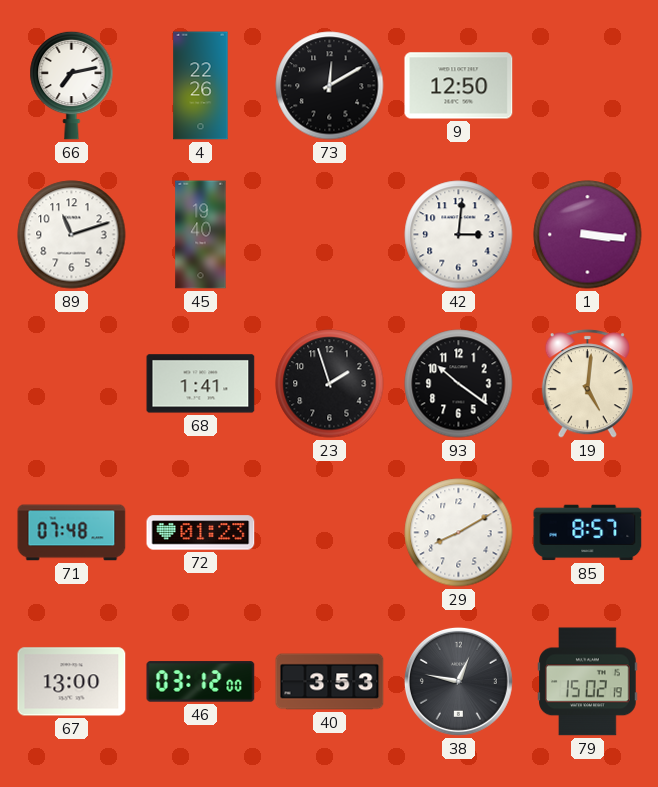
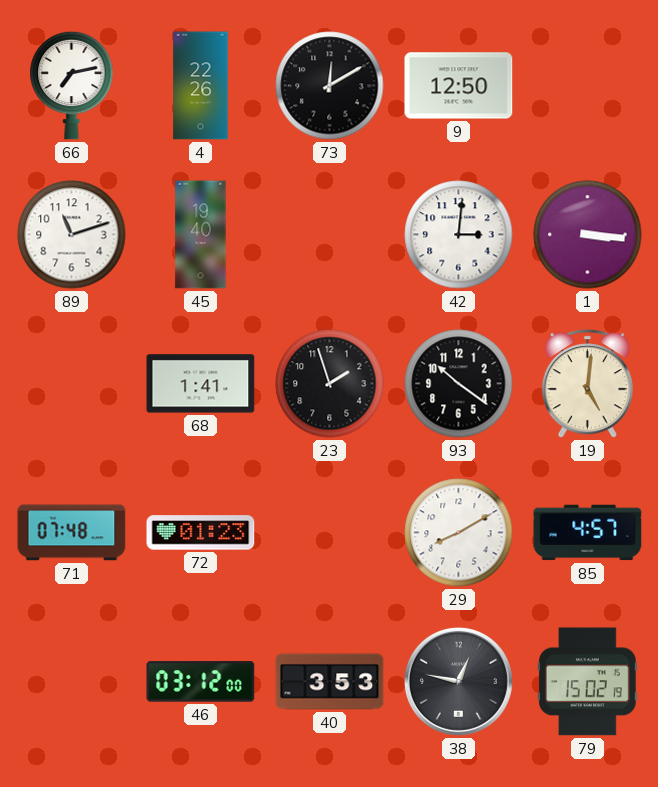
85: 8:57 -> 4:57 (588, 533)
67: 13:00 -> none (72, 682)
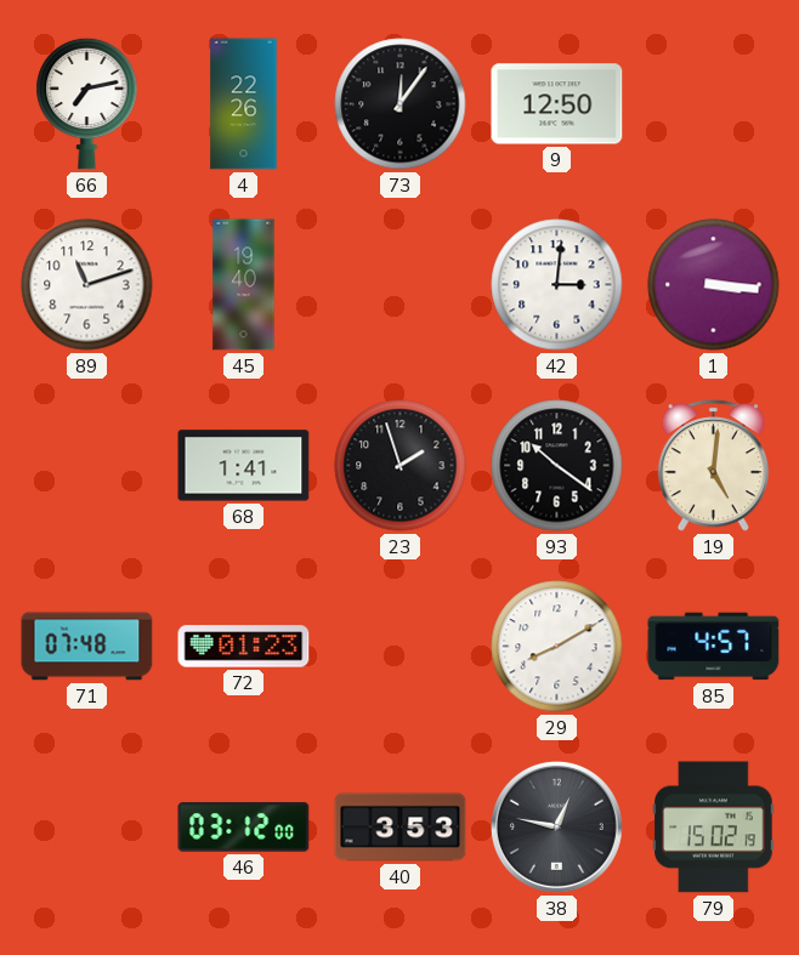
73: 12:10 -> 12:06 (401, 104)
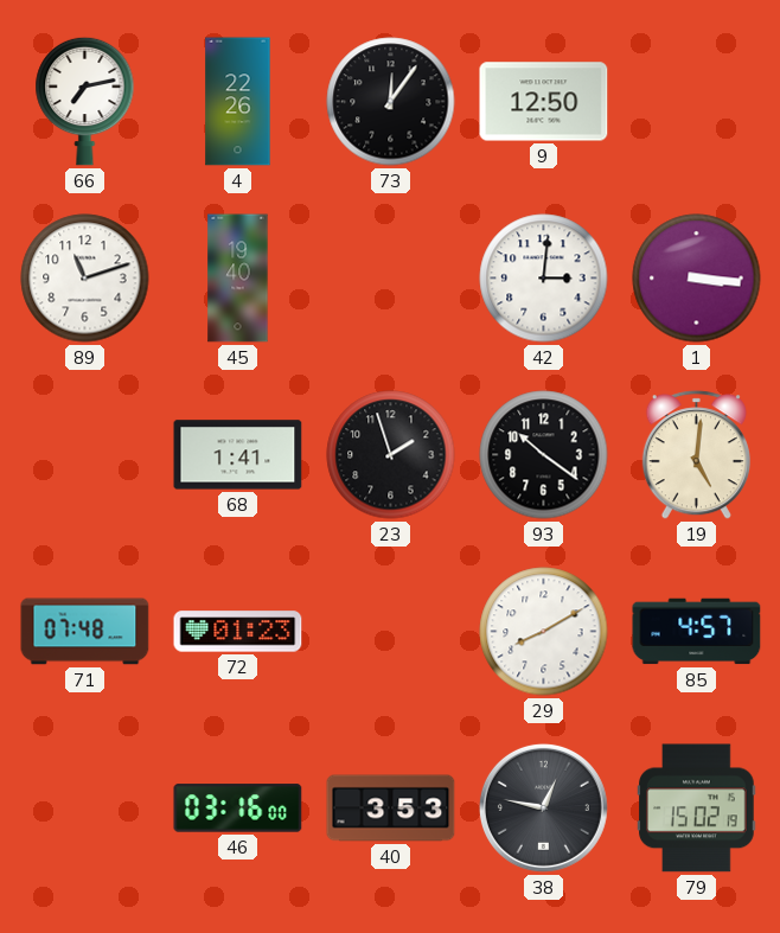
46: 03:12 -> 03:16 (238, 809)
